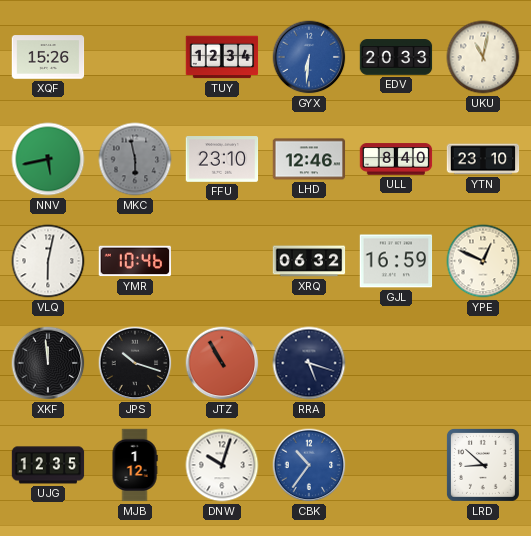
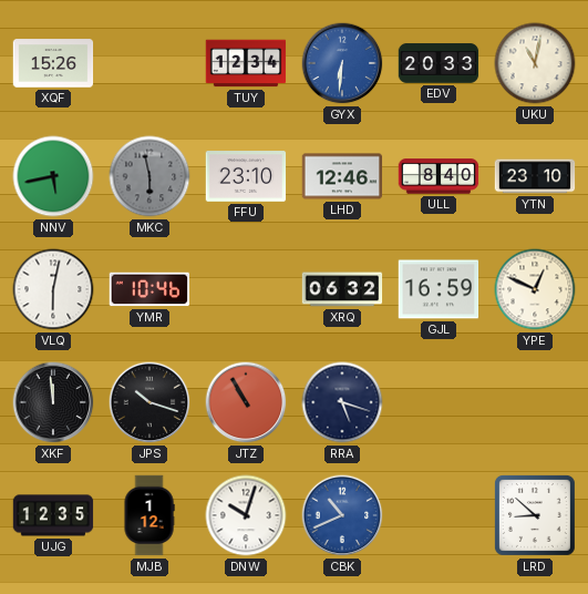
CBK: 10:36 -> 10:41 (342, 515)
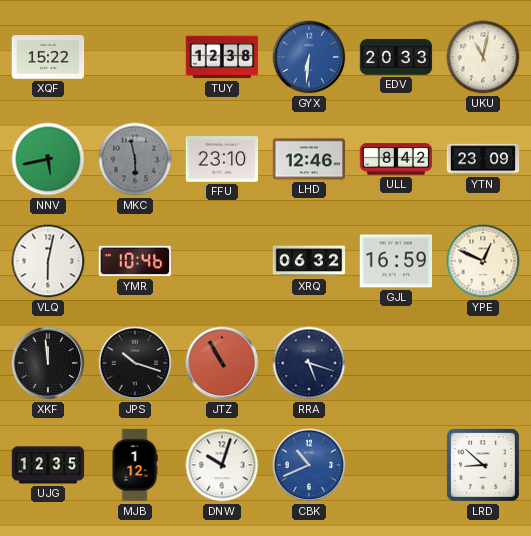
XQF: 15:26 -> 15:22 (48, 57)
TUY: 12:34 -> 12:38 (222, 57)
ULL: 8:40 -> 8:42 (396, 159)
YTN: 23:10 -> 23:09 (483, 159)
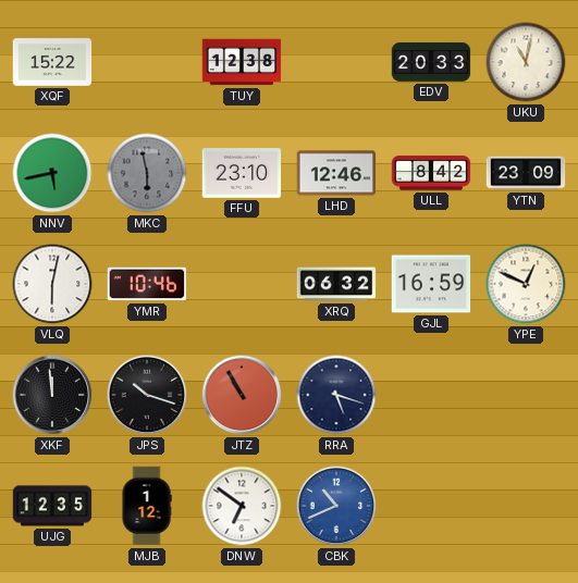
GYX: 6:31 -> none (309, 57)
DNW: 10:03 -> 6:51 (242, 506)
LRD: 8:52 -> none (483, 465)
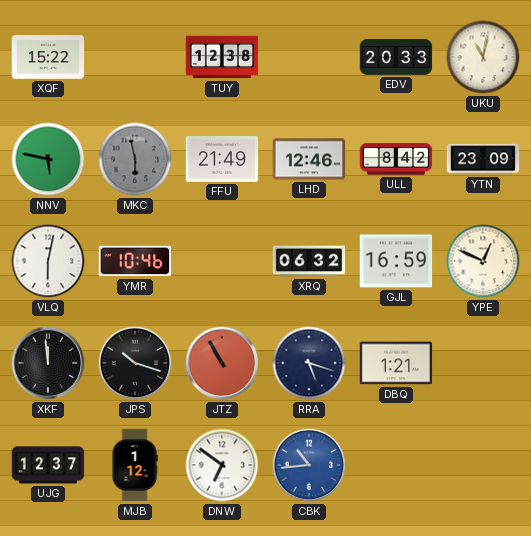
NNV: 5:43 -> 5:47 (48, 159)
FFU: 23:10 -> 21:49 (222, 159)
DBQ: none -> 1:21 (396, 363)
UJG: 12:35 -> 12:37 (48, 465)
CBK: 10:41 -> 10:44 (309, 465)
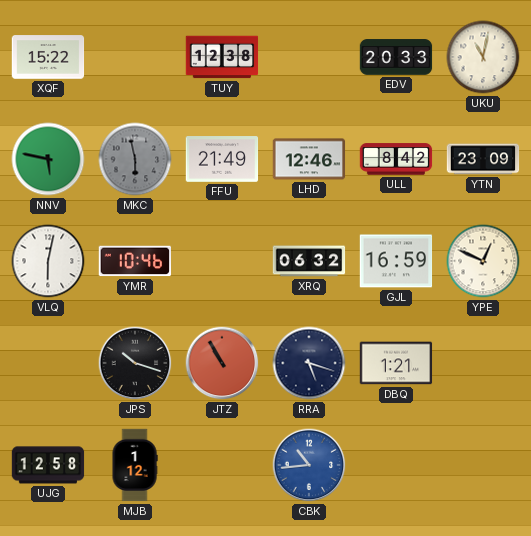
XKF: 11:59 -> none (48, 363)
UJG: 12:37 -> 12:58 (48, 465)
DNW: 6:51 -> none (222, 465)
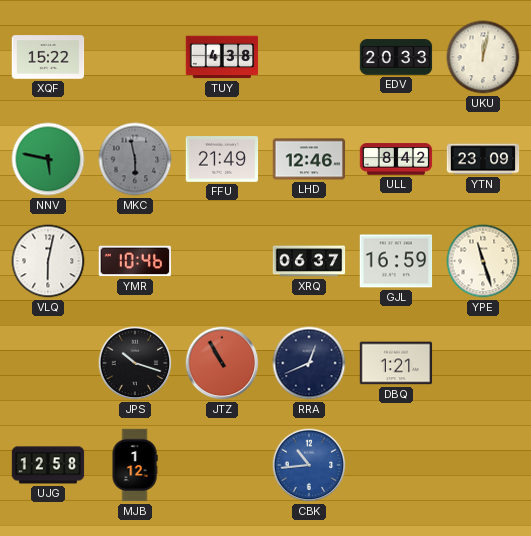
TUY: 12:38 -> 4:38 (222, 57)
UKU: 11:02 -> 12:02 (483, 57)
XRQ: 06:32 -> 06:37 (309, 261)
YPE: 12:49 -> 11:27 (483, 261)
RRA: 5:18 -> 12:41 (309, 363)
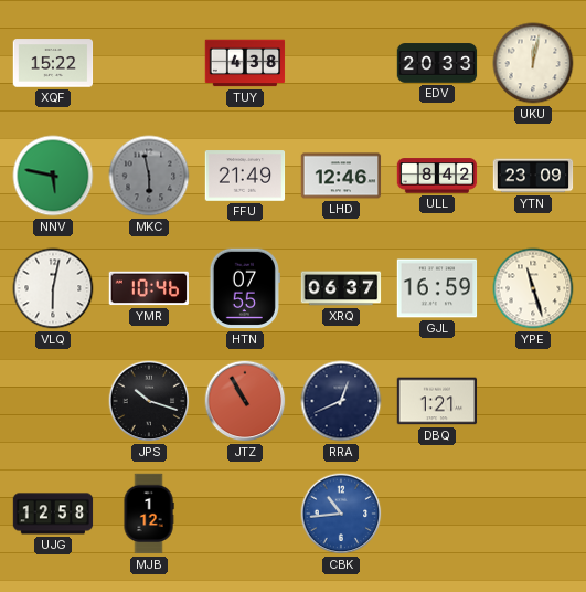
HTN: none -> 07:55 (245, 288)
